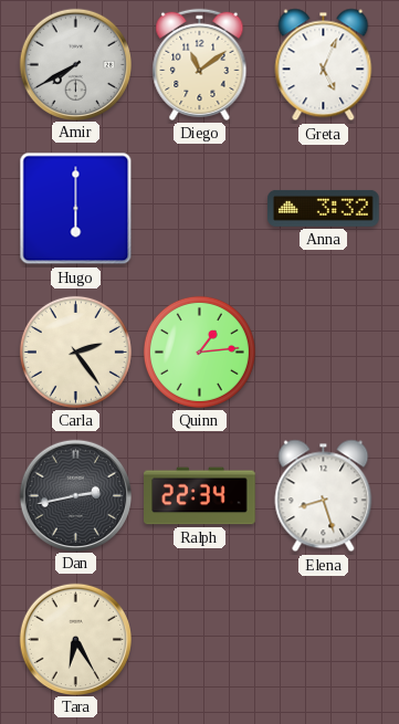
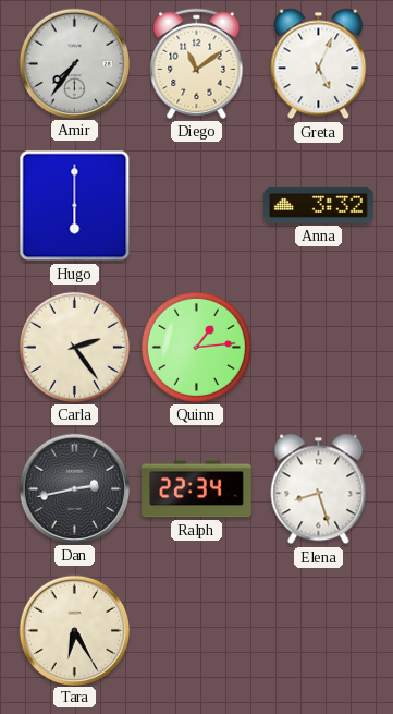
Amir: 7:40 -> 7:36 (74, 63)
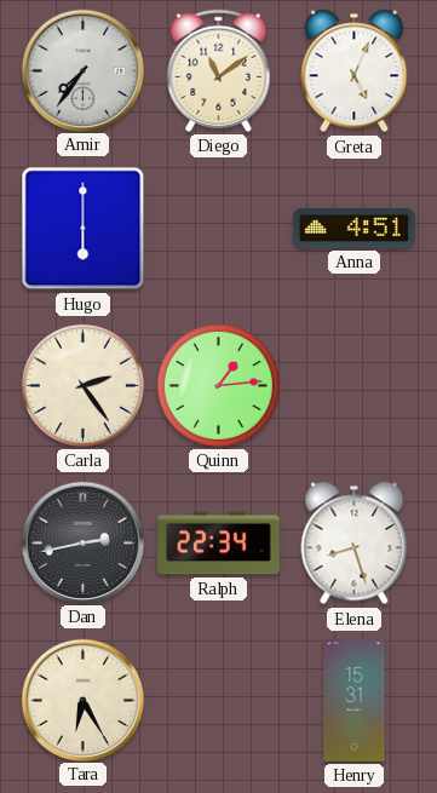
Anna: 3:32 -> 4:51 (355, 228)
Henry: none -> 15:31 (355, 701)
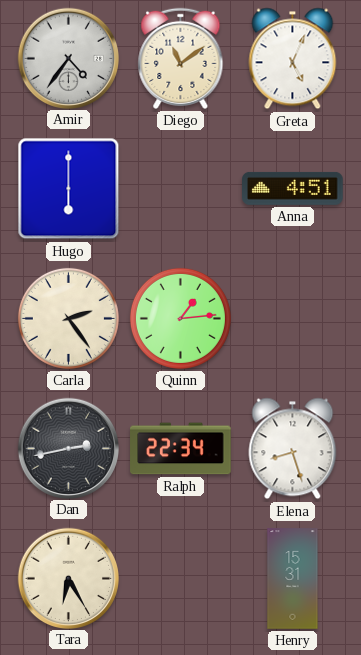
Amir: 7:36 -> 4:36 (68, 58)
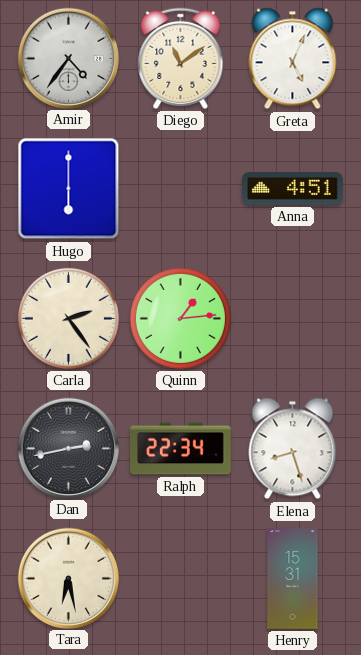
Tara: 6:25 -> 6:28 (68, 578)
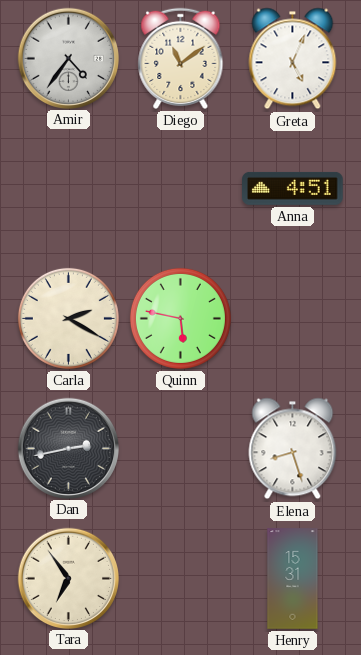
Hugo: 6:00 -> none (69, 189)
Carla: 2:24 -> 2:20 (68, 318)
Quinn: 1:14 -> 5:47 (180, 318)
Ralph: 22:34 -> none (181, 449)
Tara: 6:28 -> 6:54 (68, 578)
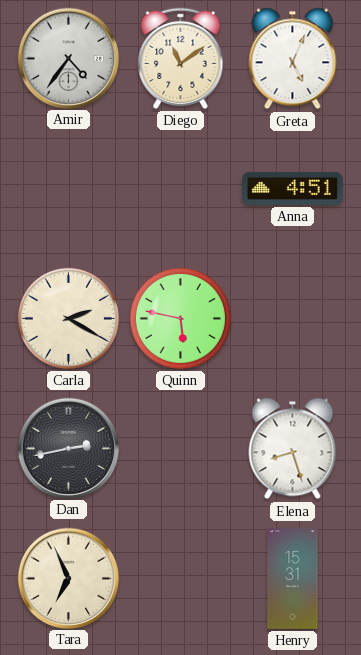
Tara: 6:54 -> 6:56 (68, 578)
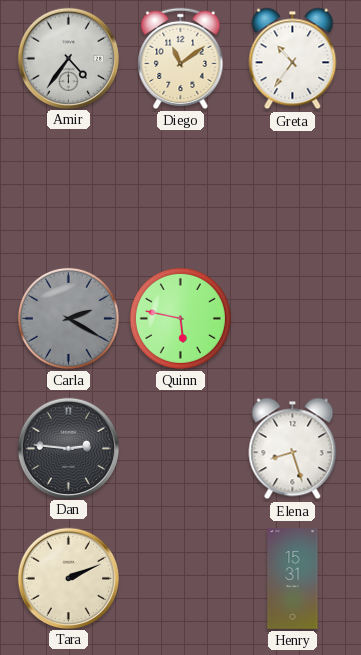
Greta: 5:04 -> 10:36 (293, 59)
Anna: 4:51 -> none (293, 188)
Carla dial: cream -> grey (68, 318)
Dan: 2:43 -> 2:46 (68, 448)
Tara: 6:56 -> 2:11 (68, 578)
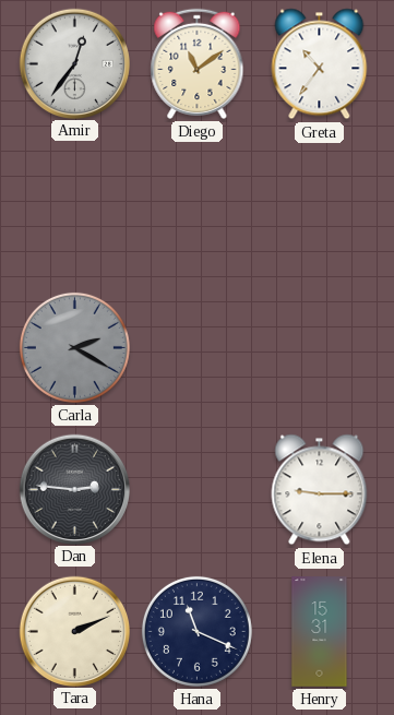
Amir: 4:36 -> 12:36 (74, 63)
Quinn: 5:47 -> none (180, 318)
Elena: 8:27 -> 9:15 (320, 490)
Hana: none -> 11:19 (196, 631)
